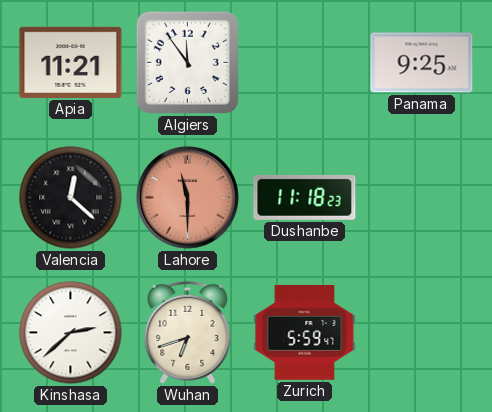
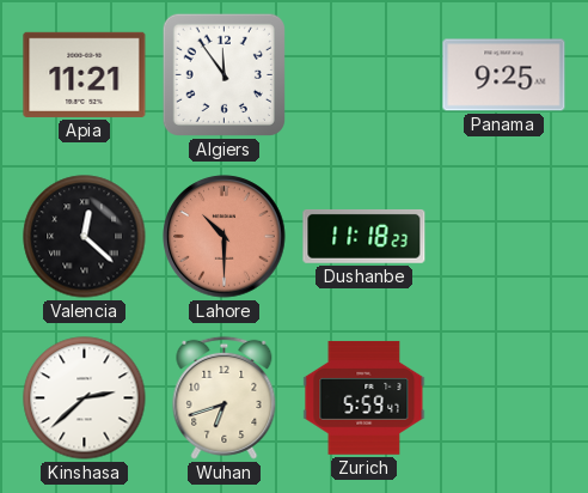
Lahore: 11:30 -> 10:30 (225, 237)
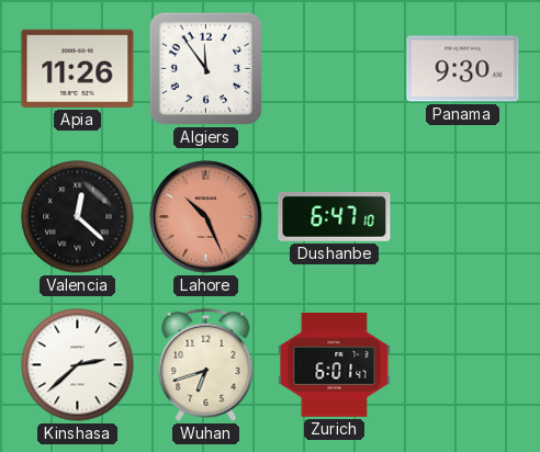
Apia: 11:21 -> 11:26 (78, 68)
Panama: 9:25 -> 9:30 (463, 69)
Lahore: 10:30 -> 10:26 (206, 217)
Dushanbe: 11:18 -> 6:47 (335, 216)
Zurich: 5:59 -> 6:01 (335, 365)
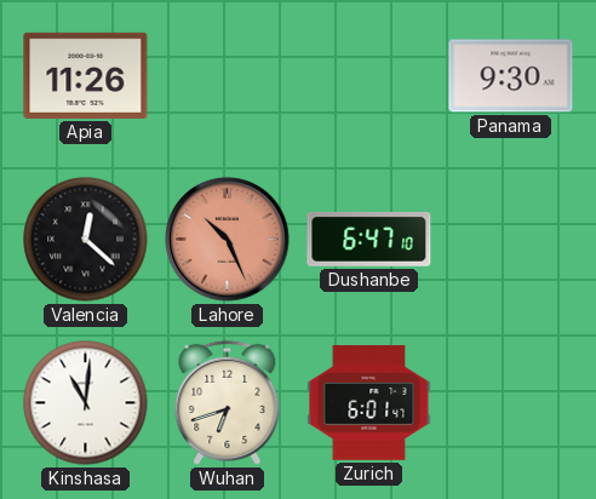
Algiers: 11:54 -> none (205, 68)
Kinshasa: 2:38 -> 11:01 (86, 403)
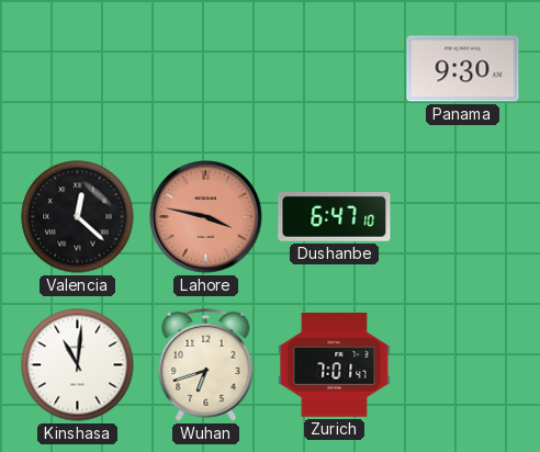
Apia: 11:26 -> none (86, 75)
Lahore: 10:26 -> 3:47 (206, 217)
Zurich: 6:01 -> 7:01 (335, 365)
